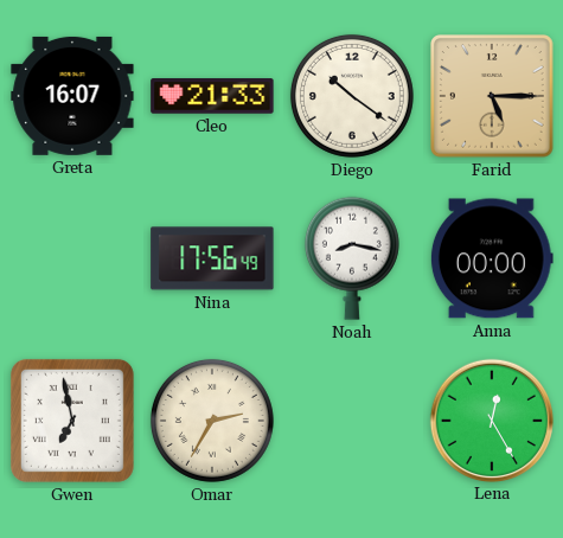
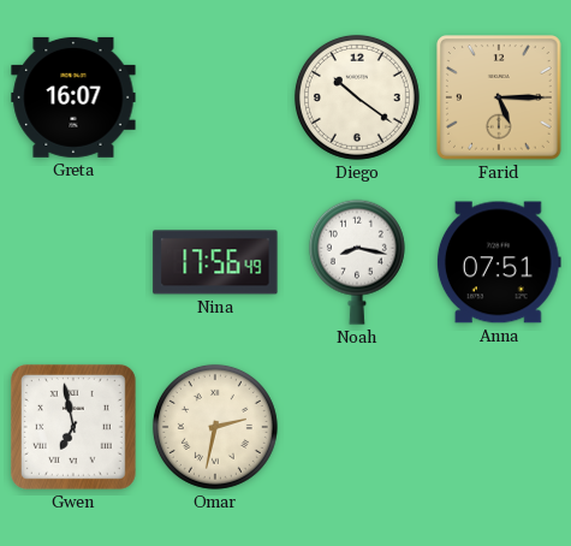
Cleo: 21:33 -> none (212, 96)
Anna: 00:00 -> 07:51 (499, 262)
Omar: 2:35 -> 2:32 (215, 427)
Lena: 12:25 -> none (491, 419)
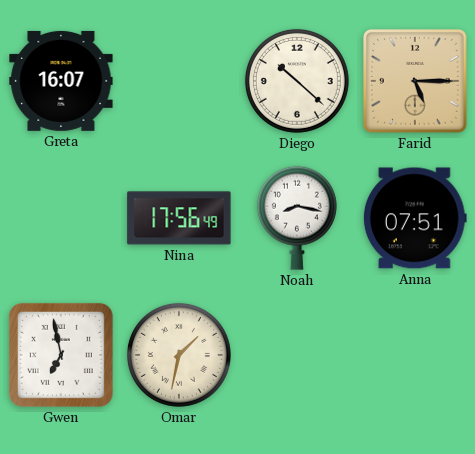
Diego: 10:21 -> 10:22 (297, 81)
Omar: 2:32 -> 1:32 (179, 355)
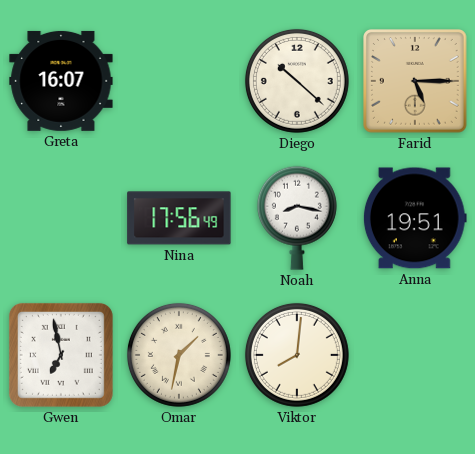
Anna: 07:51 -> 19:51 (415, 218)
Viktor: none -> 8:01 (297, 355)
